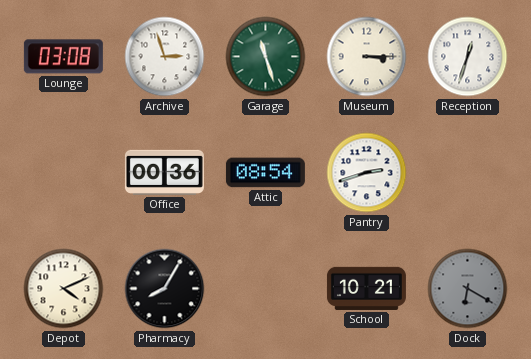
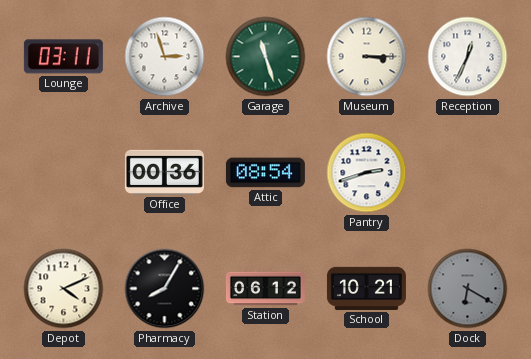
Lounge: 03:08 -> 03:11 (63, 57)
Reception: 12:33 -> 12:34 (468, 57)
Station: none -> 06:12 (265, 289)
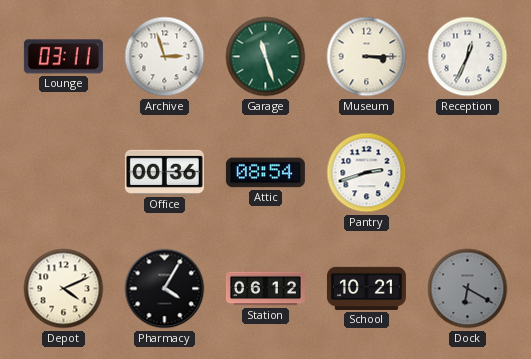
Pharmacy: 8:05 -> 4:05 (165, 289)
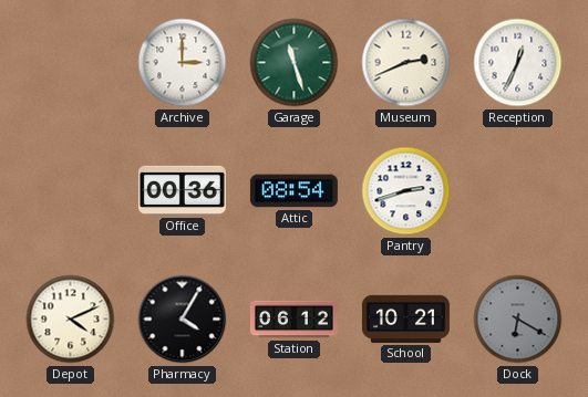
Lounge: 03:11 -> none (63, 57)
Archive: 2:57 -> 3:00 (183, 63)
Museum: 3:15 -> 2:41 (406, 63)
